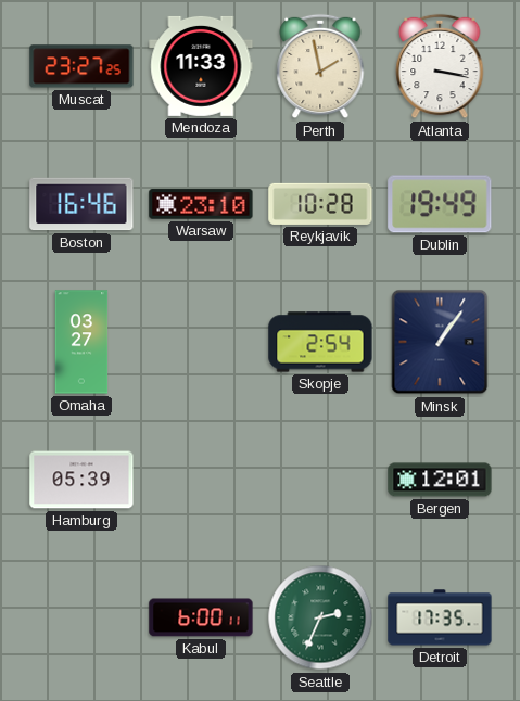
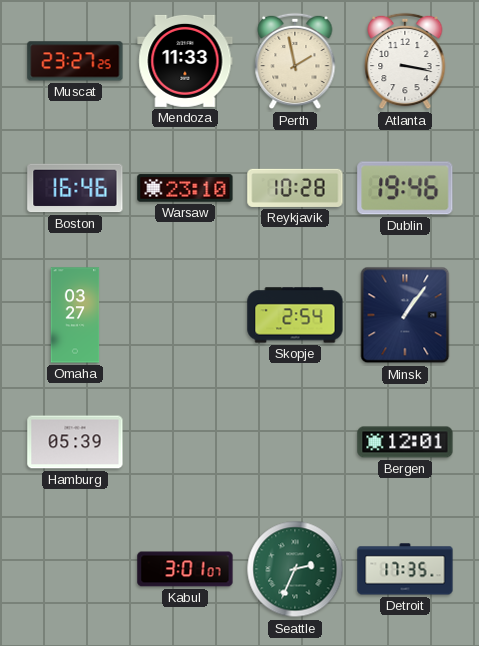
Dublin: 19:49 -> 19:46 (405, 188)
Kabul: 6:00 -> 3:01 (185, 569)
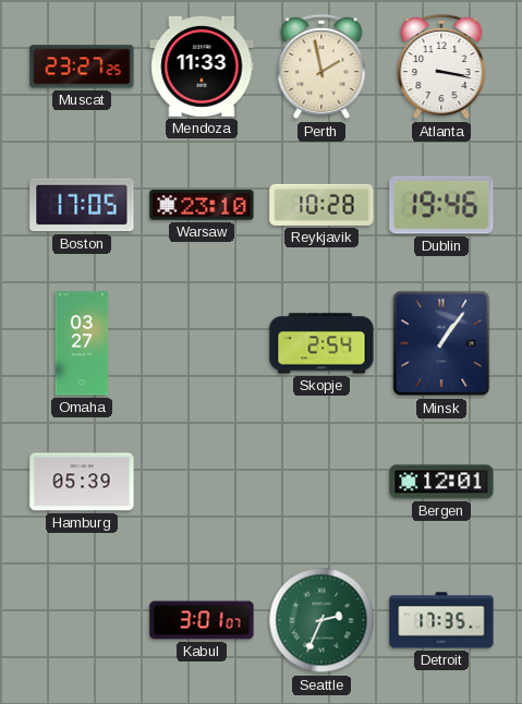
Boston: 16:46 -> 17:05 (82, 205)
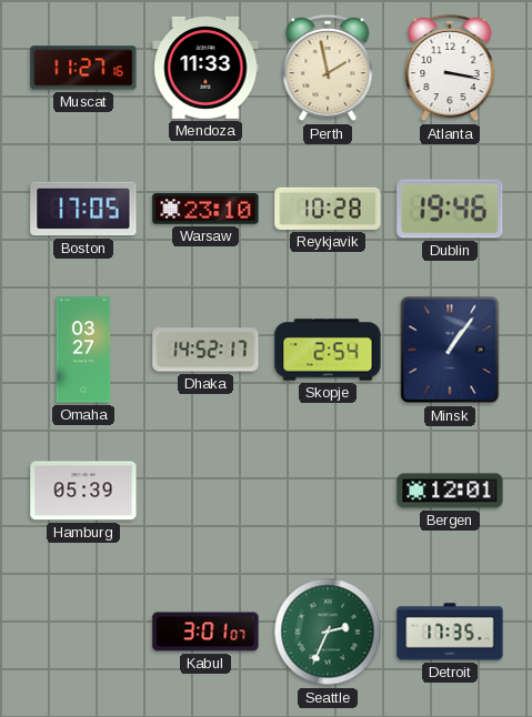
Muscat: 23:27 -> 11:27 (83, 68)
Dhaka: none -> 14:52 (205, 350)
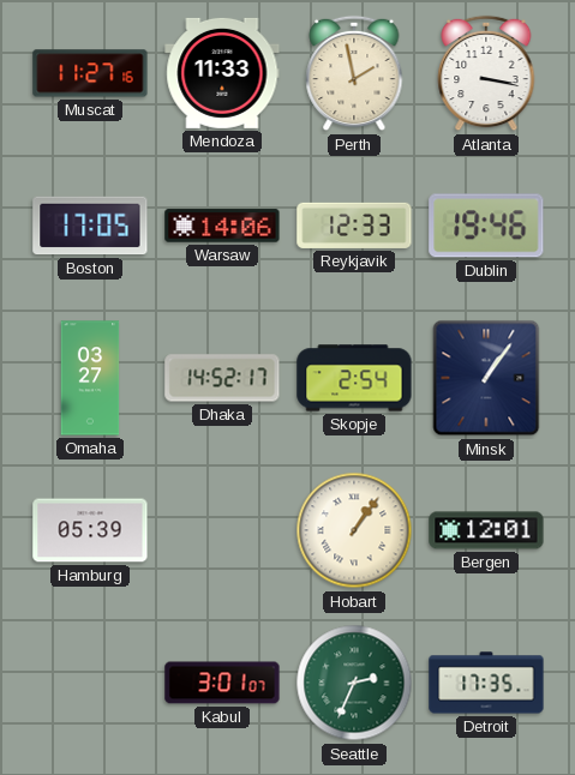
Warsaw: 23:10 -> 14:06 (222, 226)
Reykjavik: 10:28 -> 12:33 (354, 226)
Hobart: none -> 1:06 (354, 530)
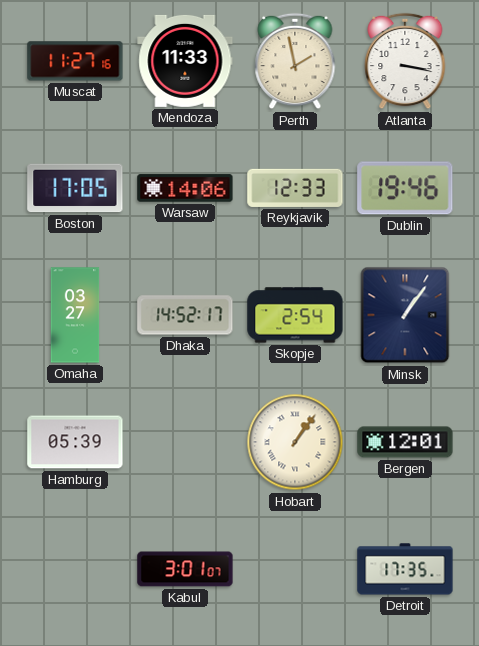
Seattle: 2:34 -> none (354, 683)
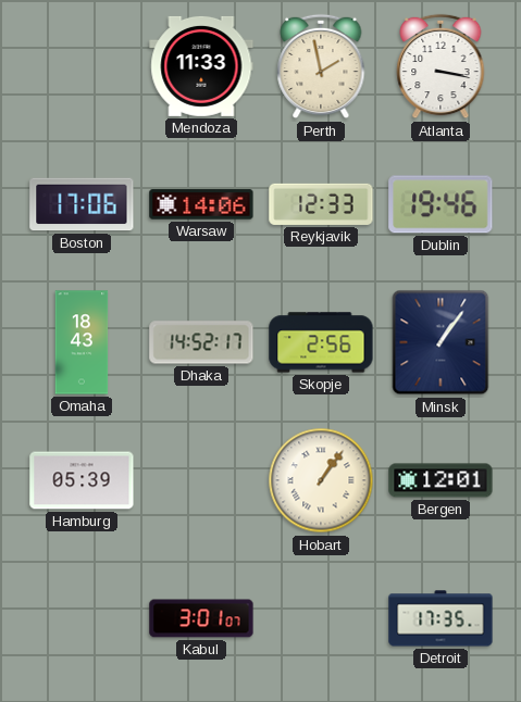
Muscat: 11:27 -> none (75, 61)
Boston: 17:05 -> 17:06 (82, 204)
Omaha: 03:27 -> 18:43 (82, 342)
Skopje: 2:54 -> 2:56 (321, 342)
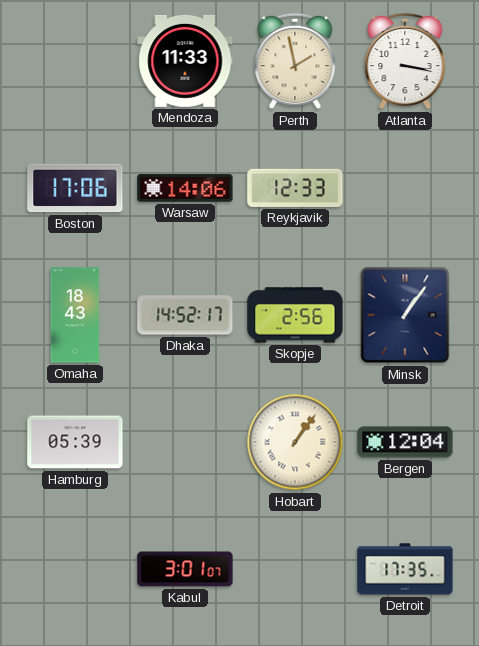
Dublin: 19:46 -> none (441, 204)
Bergen: 12:01 -> 12:04 (405, 442)
